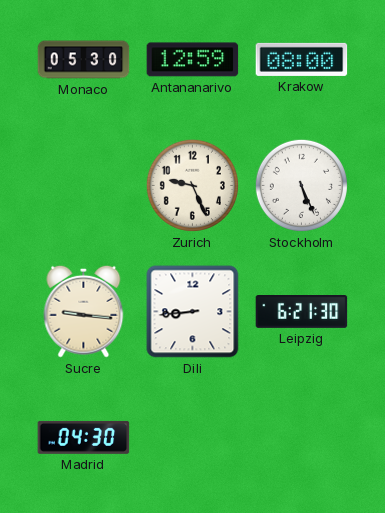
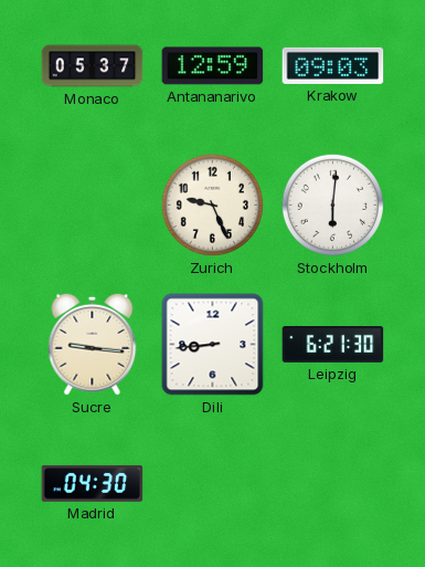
Monaco: 05:30 -> 05:37 (93, 66)
Krakow: 08:00 -> 09:03 (333, 65)
Stockholm: 5:26 -> 6:01 (332, 204)
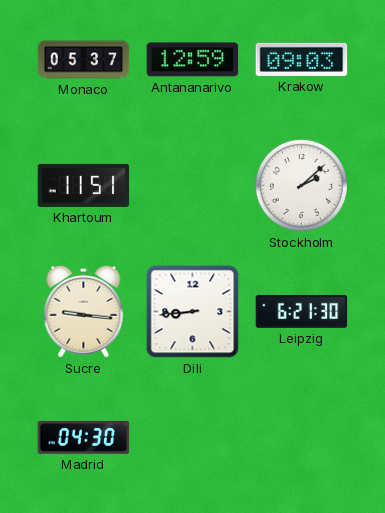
Khartoum: none -> 11:51 (84, 185)
Zurich: 9:26 -> none (212, 204)
Stockholm: 6:01 -> 2:08 (301, 185)
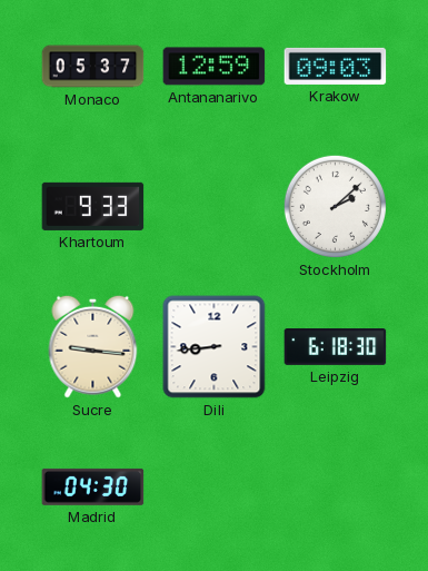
Khartoum: 11:51 -> 9:33 (93, 206)
Leipzig: 6:21 -> 6:18 (336, 347)
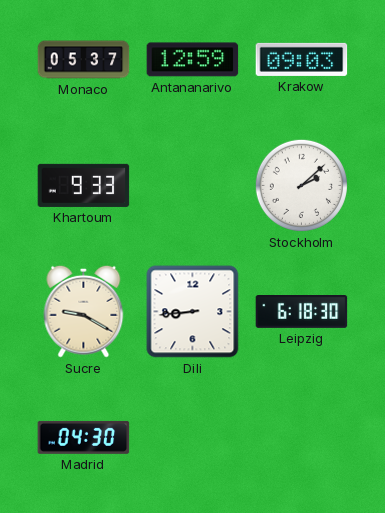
Sucre: 9:16 -> 9:20 (84, 311)
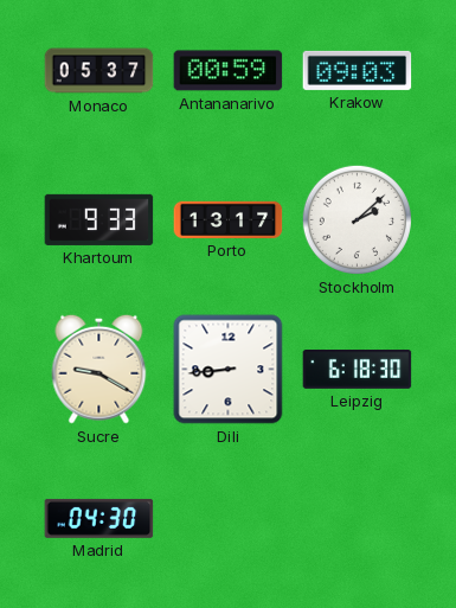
Antananarivo: 12:59 -> 00:59 (229, 71)
Porto: none -> 13:17 (229, 219)
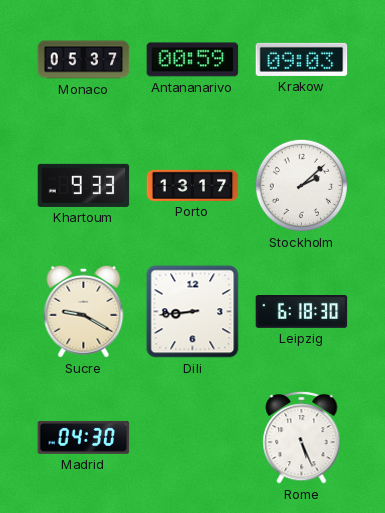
Rome: none -> 5:26 (302, 437)
